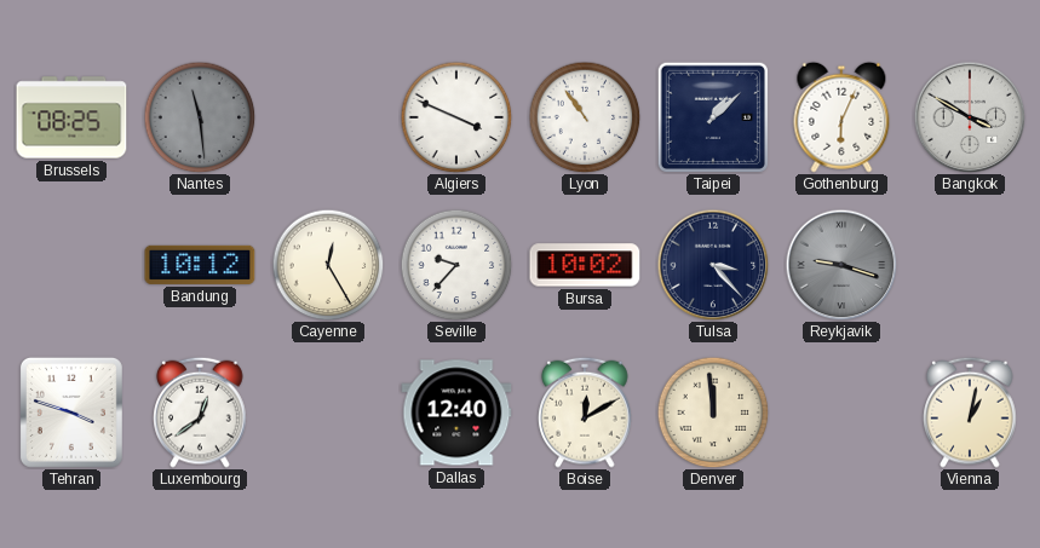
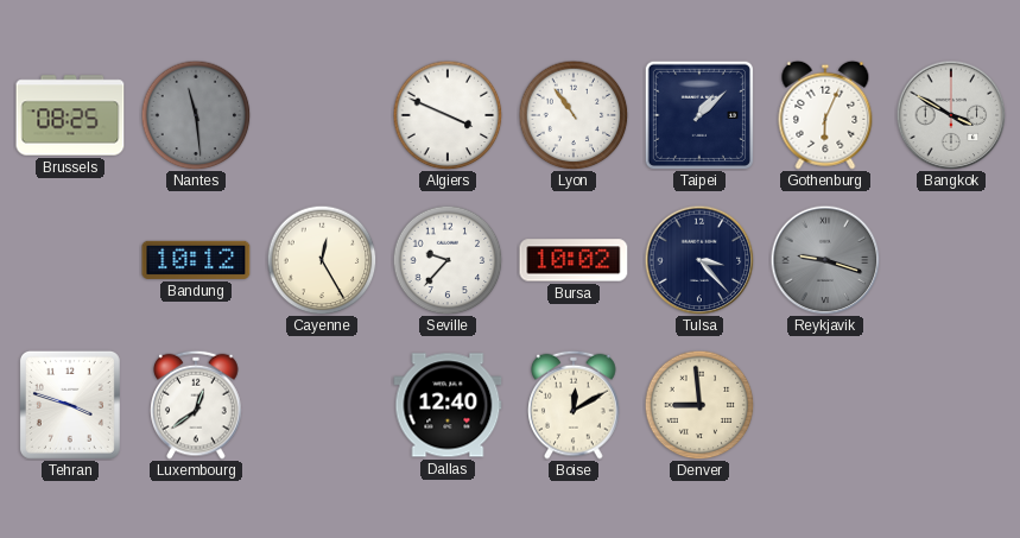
Denver: 11:59 -> 8:59 (699, 405)
Vienna: 1:02 -> none (970, 413)
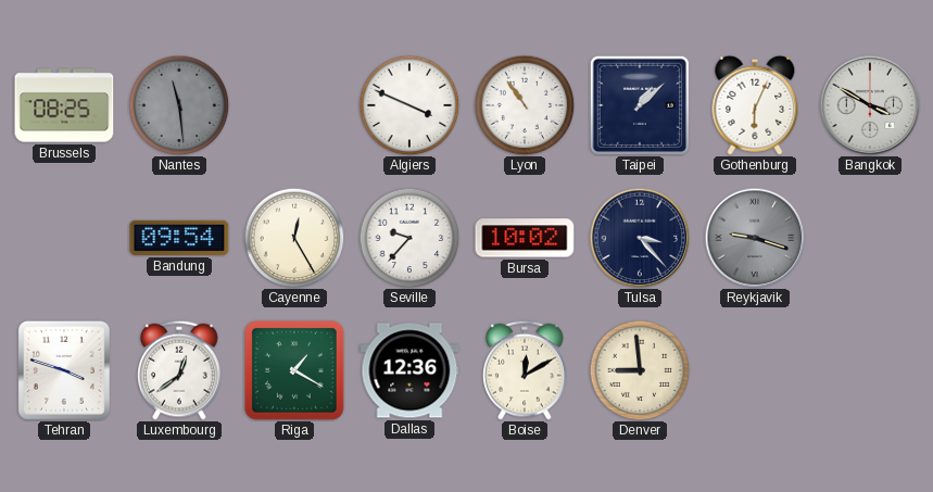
Bandung: 10:12 -> 09:54 (179, 238)
Riga: none -> 1:20 (294, 370)
Dallas: 12:40 -> 12:36 (409, 370)
